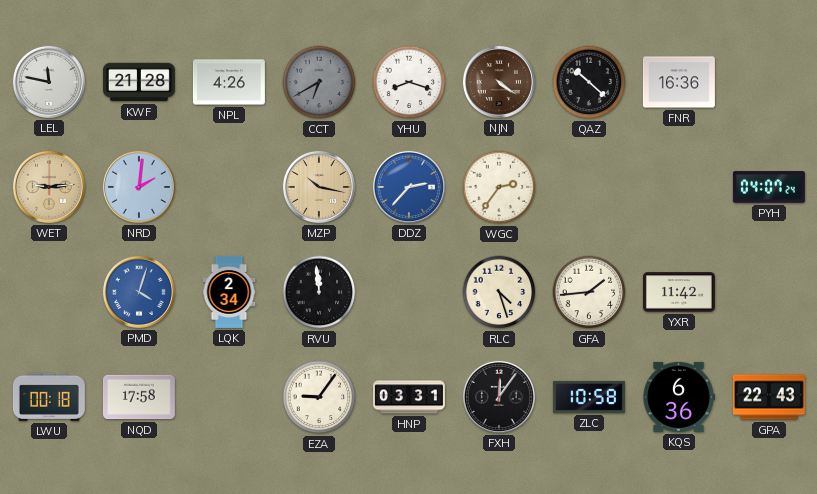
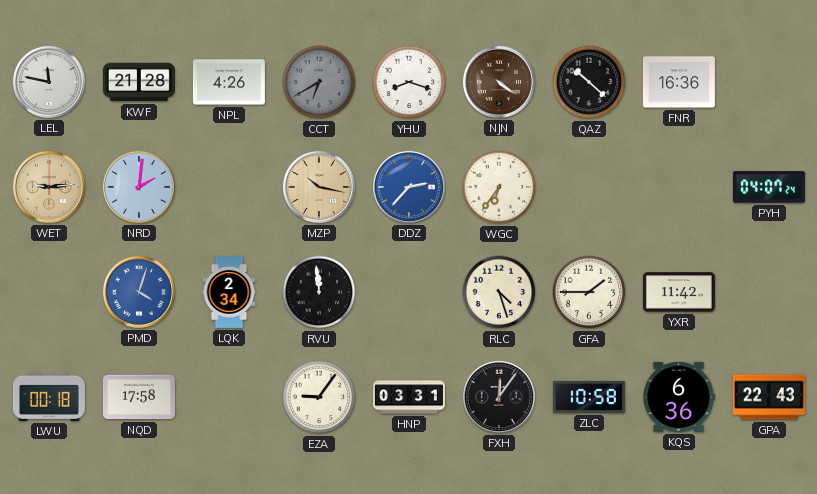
WGC: 2:36 -> 6:36 (499, 187)
GFA: 1:44 -> 1:45 (589, 292)
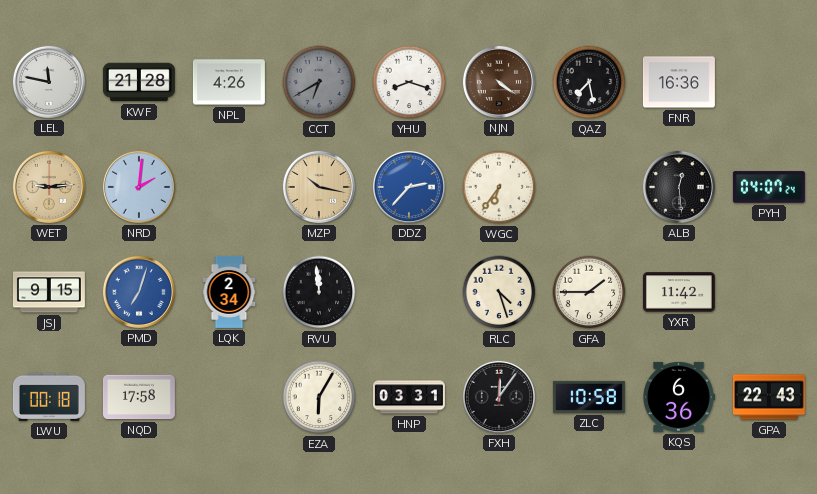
QAZ: 10:22 -> 7:28 (589, 82)
ALB: none -> 12:29 (679, 187)
JSJ: none -> 9:15 (49, 292)
PMD: 4:03 -> 7:03 (139, 292)
EZA: 9:06 -> 6:05 (319, 397)
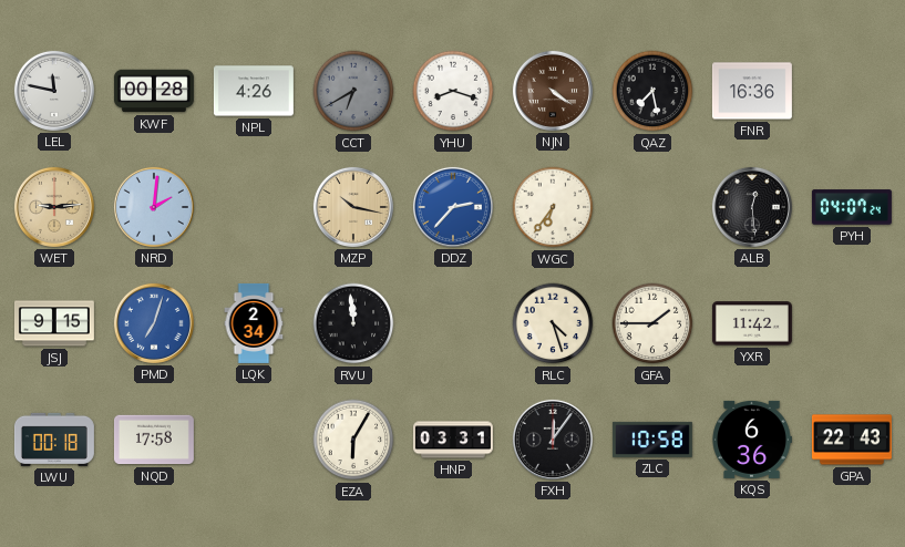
KWF: 21:28 -> 00:28 (154, 91)
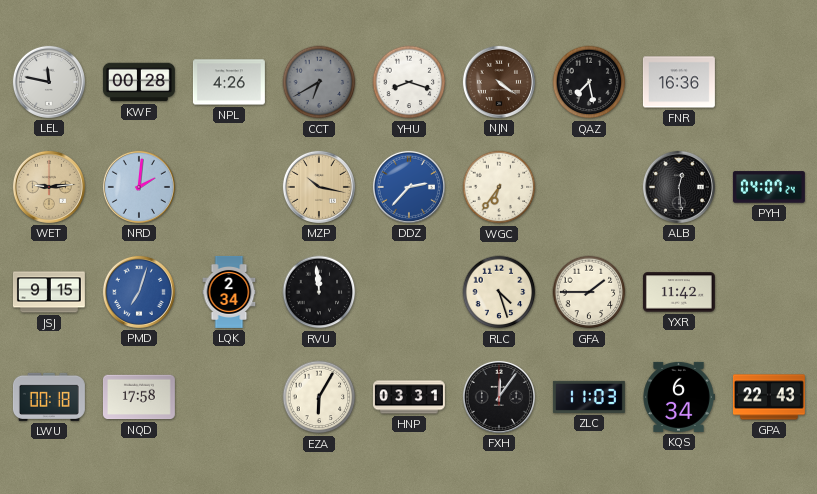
ZLC: 10:58 -> 11:03 (589, 397)
KQS: 6:36 -> 6:34 (679, 397)
